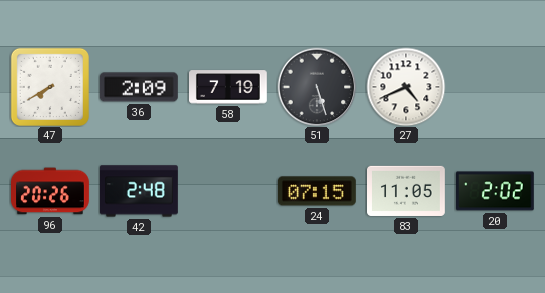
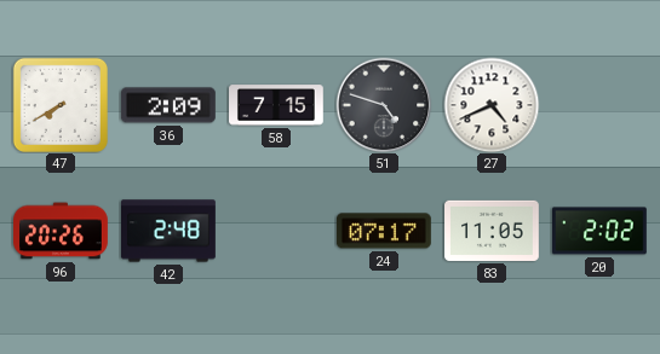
58: 7:19 -> 7:15 (277, 105)
51: 5:27 -> 4:48 (384, 105)
24: 07:15 -> 07:17 (384, 231)
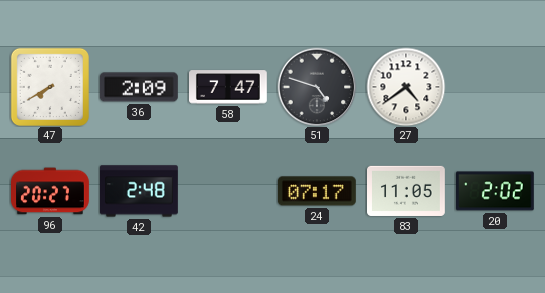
58: 7:15 -> 7:47 (229, 87)
27: 4:41 -> 4:39 (406, 87)
96: 20:26 -> 20:27 (51, 191)
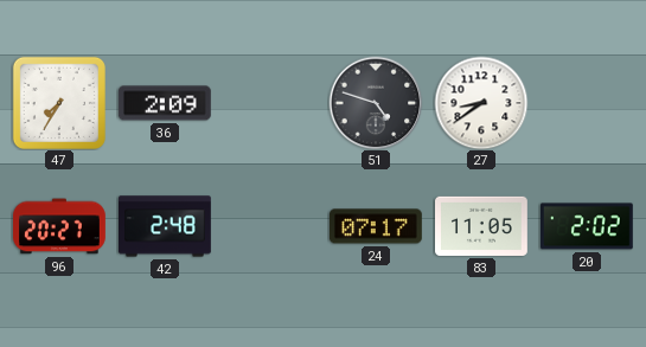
47: 7:40 -> 7:35 (59, 103)
58: 7:47 -> none (229, 87)
27: 4:39 -> 8:39 (481, 103)
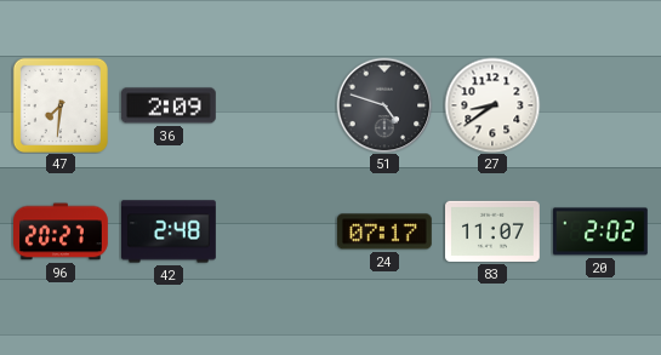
47: 7:35 -> 7:31 (61, 105)
83: 11:05 -> 11:07 (494, 231)
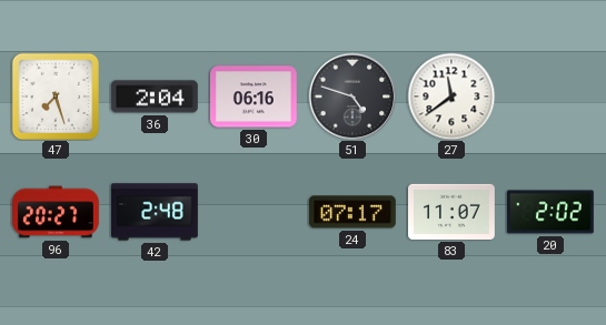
47: 7:31 -> 7:27 (56, 97)
36: 2:09 -> 2:04 (155, 97)
30: none -> 06:16 (255, 97)
27: 8:39 -> 11:39 (451, 97)
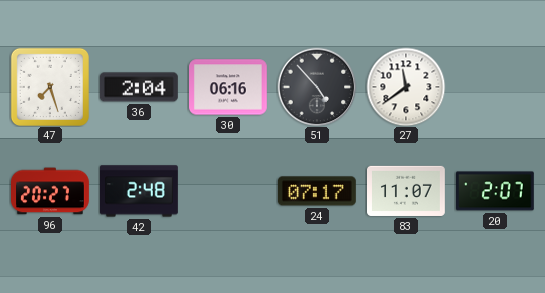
51: 4:48 -> 4:53 (317, 87)
20: 2:02 -> 2:07 (495, 191)
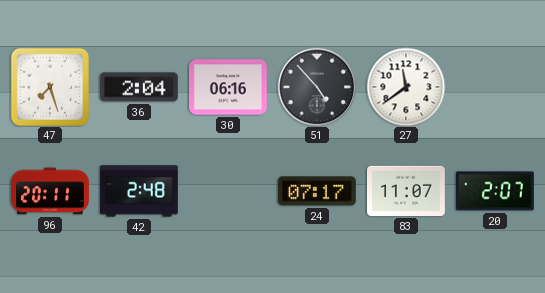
96: 20:27 -> 20:11 (51, 191)
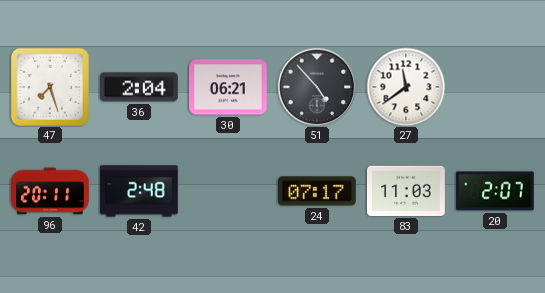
30: 06:16 -> 06:21 (229, 87)
83: 11:07 -> 11:03 (407, 191)
